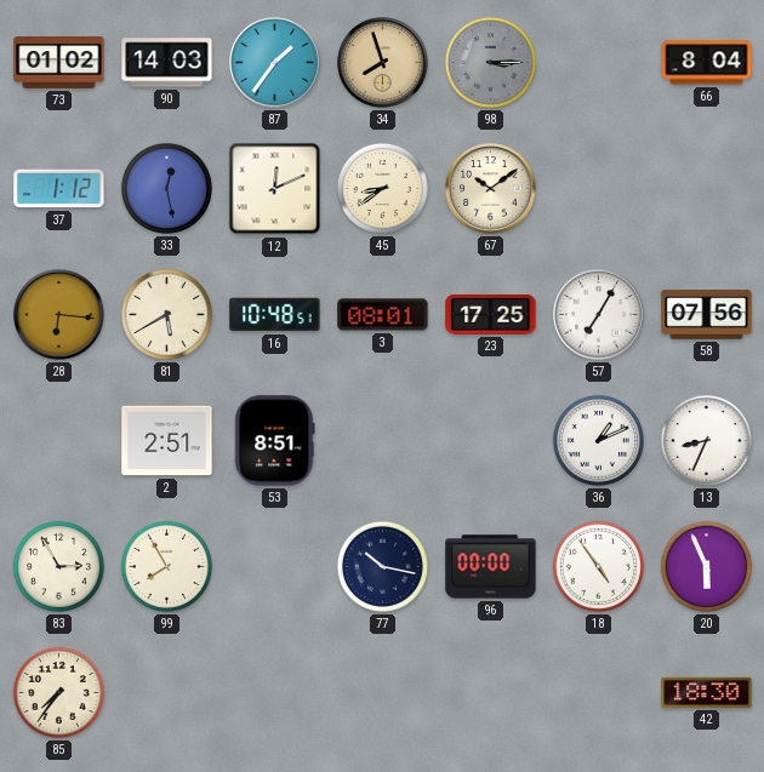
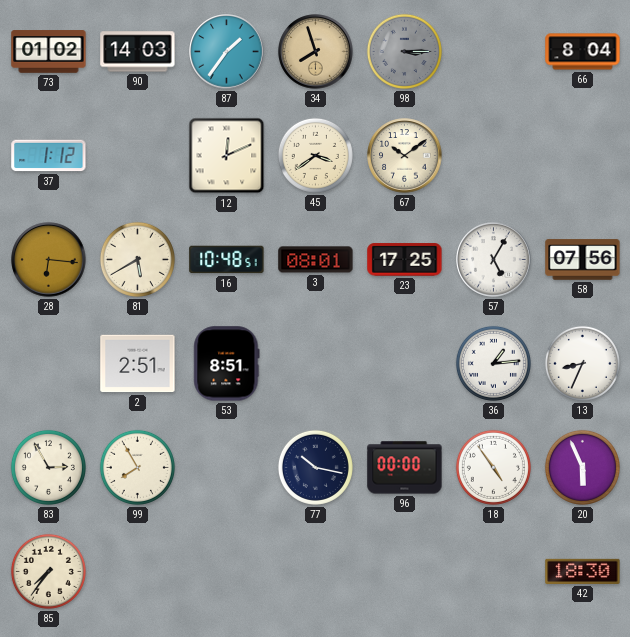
33: 12:28 -> none (166, 188)
45: 8:39 -> 3:39 (315, 155)
57: 7:05 -> 5:05 (494, 260)
36: 1:11 -> 1:14 (493, 363)
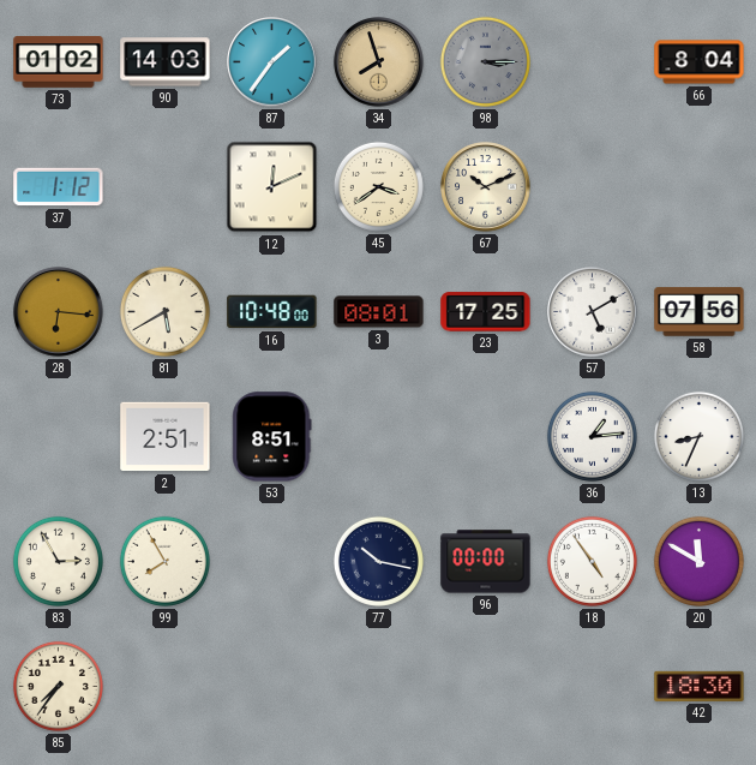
67: 10:09 -> 10:11 (486, 187)
16: 10:48:51 -> 10:48:00 (272, 312)
57: 5:05 -> 5:10 (593, 312)
20: 5:56 -> 11:50 (698, 561)
